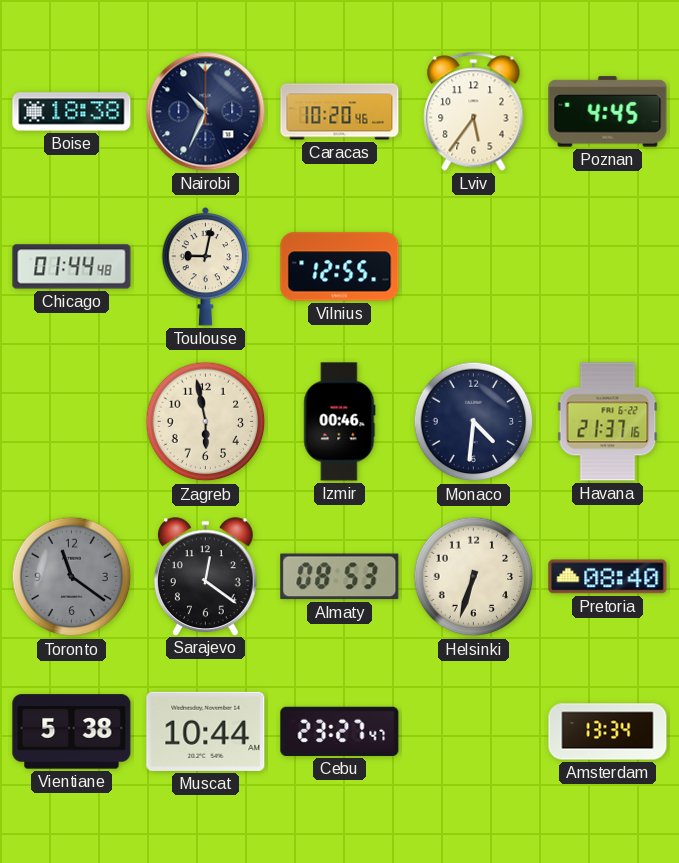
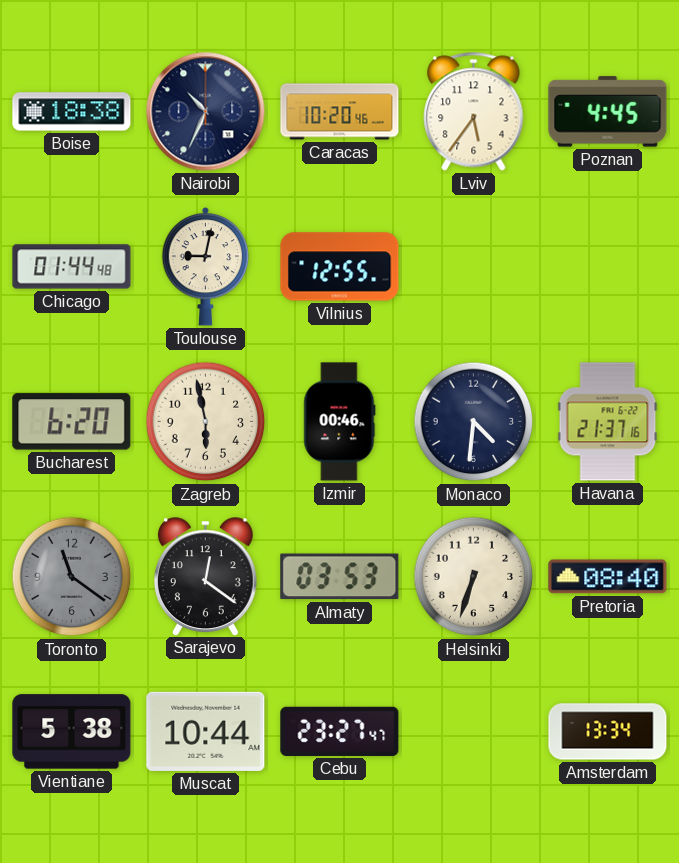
Bucharest: none -> 6:20 (72, 422)
Almaty: 08:53 -> 03:53 (340, 577)
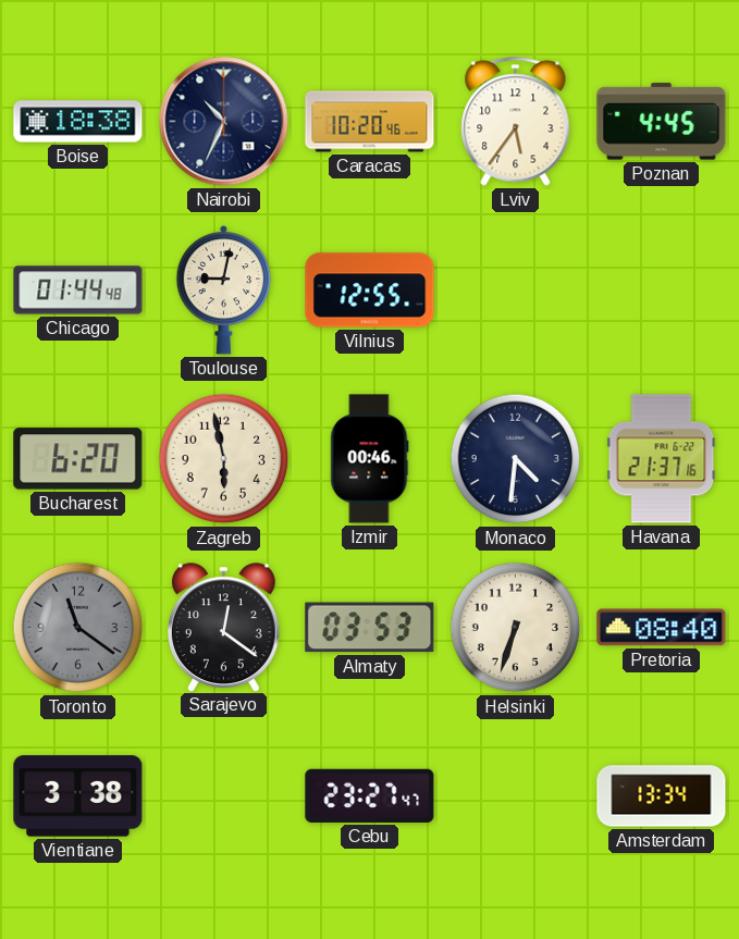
Vientiane: 5:38 -> 3:38 (78, 796)
Muscat: 10:44 -> none (206, 731)
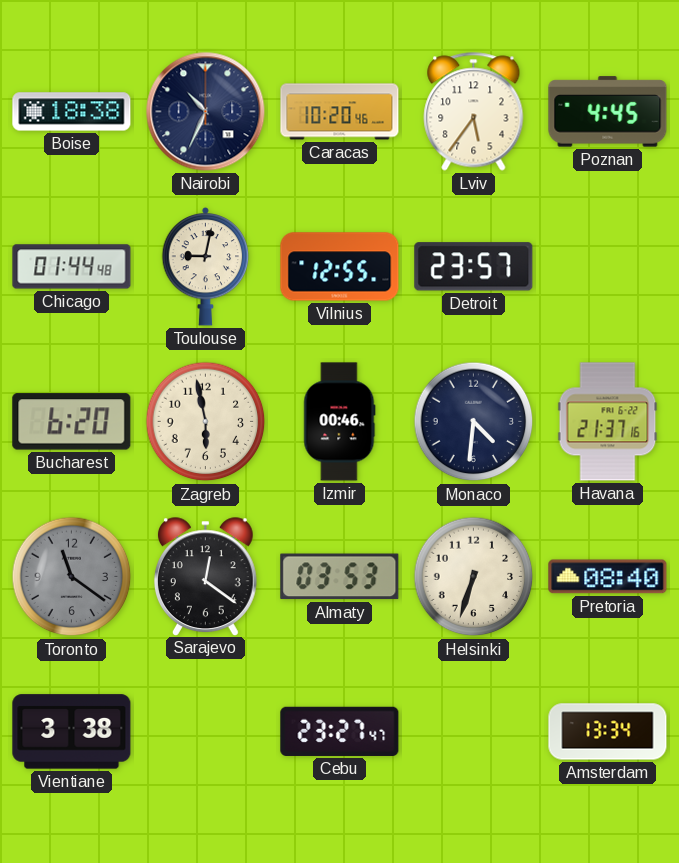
Detroit: none -> 23:57 (474, 267)
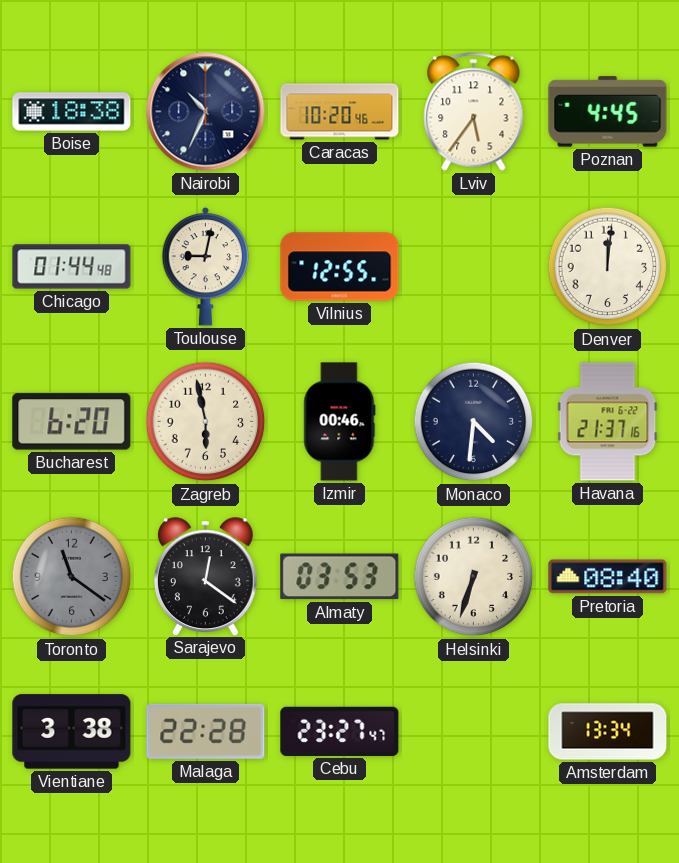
Detroit: 23:57 -> none (474, 267)
Denver: none -> 12:01 (608, 267)
Malaga: none -> 22:28 (206, 731)
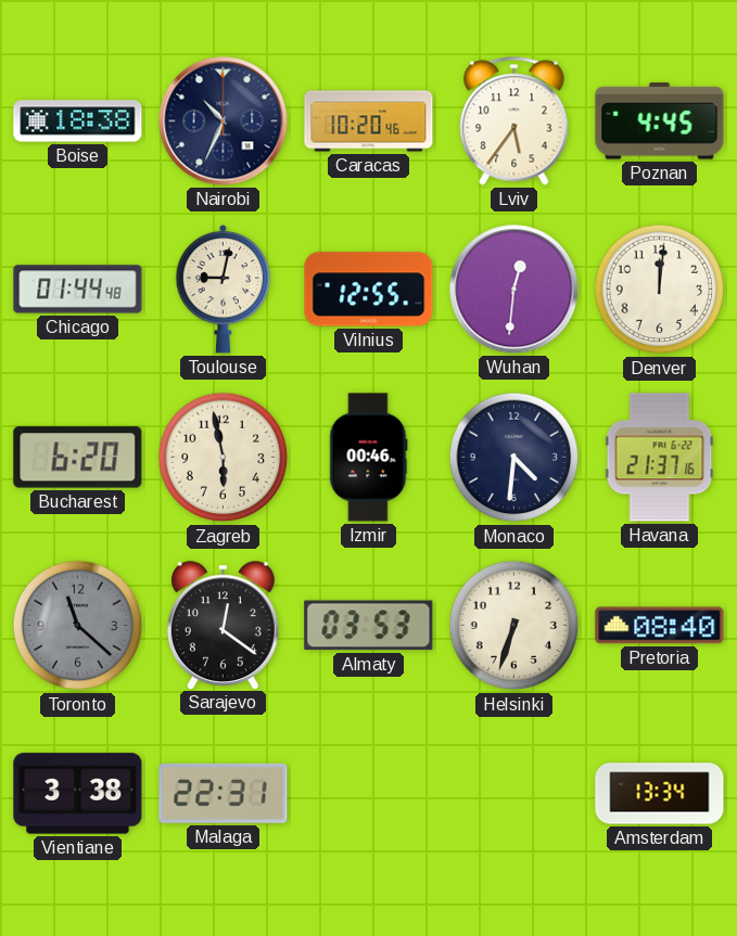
Wuhan: none -> 12:31 (514, 290)
Toronto: 11:21 -> 11:22 (78, 626)
Malaga: 22:28 -> 22:31 (224, 793)
Cebu: 23:27 -> none (340, 731)
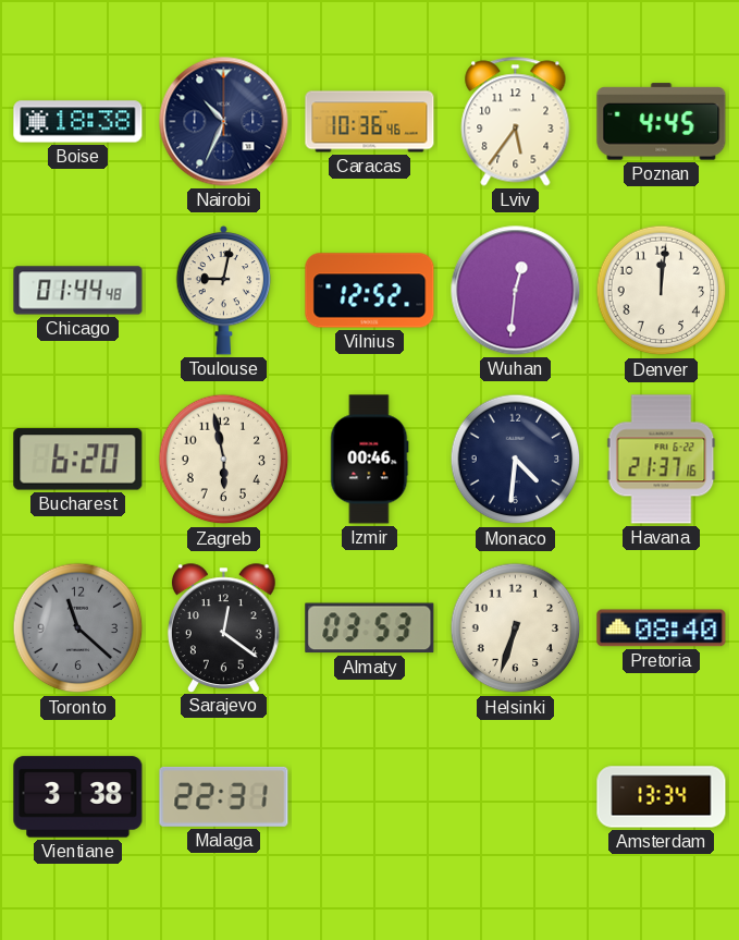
Caracas: 10:20 -> 10:36 (370, 122)
Vilnius: 12:55 -> 12:52 (370, 291)
